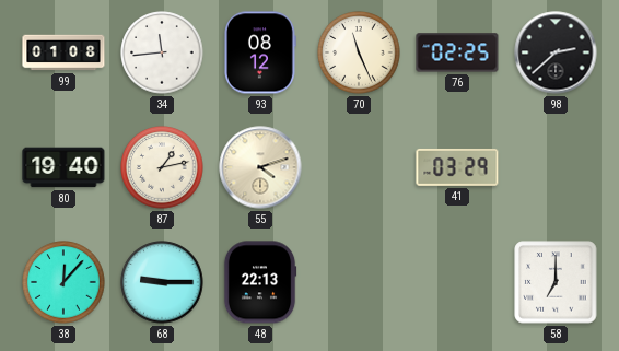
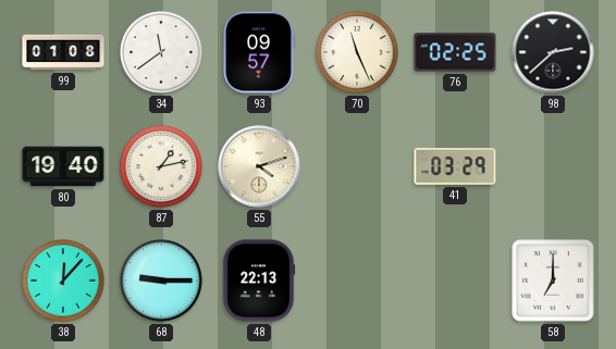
34: 11:44 -> 11:39 (161, 52)
93: 08:12 -> 09:57 (259, 52)
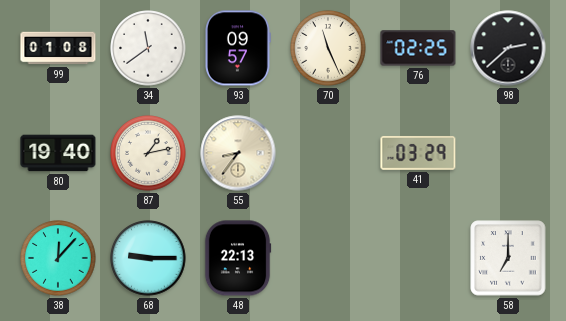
55: 4:12 -> 8:36 (238, 153)
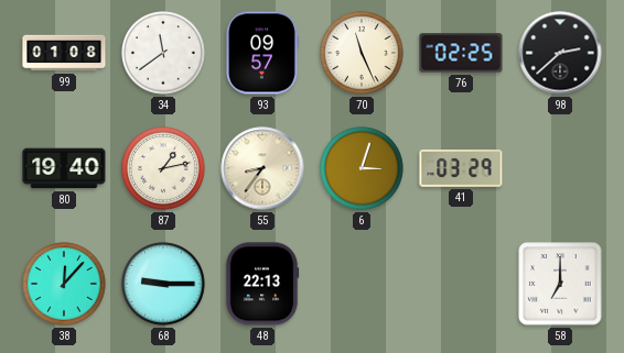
6: none -> 3:03 (362, 168)
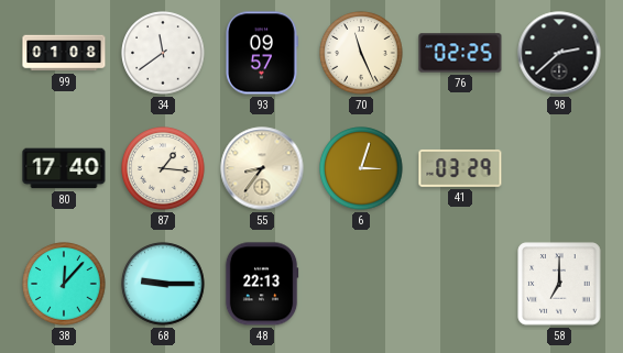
80: 19:40 -> 17:40 (64, 168)
87: 1:13 -> 1:16 (163, 168)
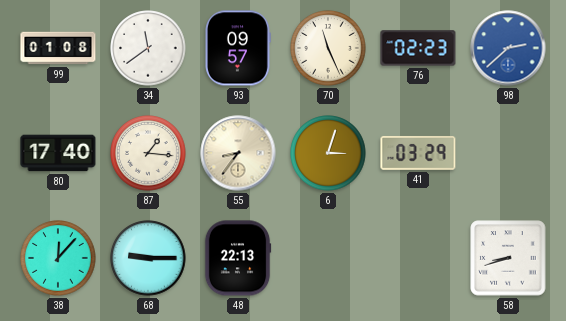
76: 02:25 -> 02:23 (418, 48)
98 dial: black -> blue (508, 48)
58: 7:00 -> 8:42 (508, 258)
